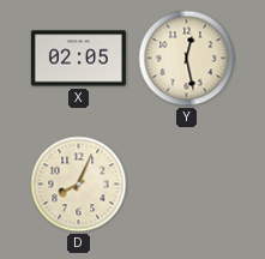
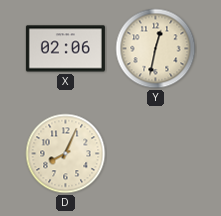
X: 02:05 -> 02:06 (65, 49)
Y: 12:28 -> 12:32 (156, 49)
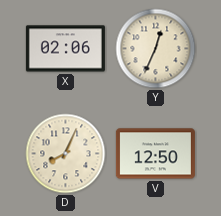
Y: 12:32 -> 12:34 (156, 49)
V: none -> 12:50 (155, 154)
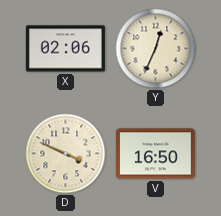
D: 8:04 -> 3:49 (66, 154)
V: 12:50 -> 16:50 (155, 154)
